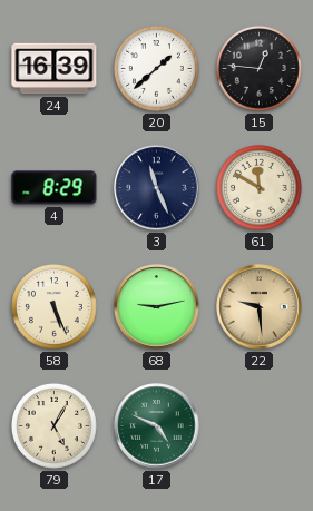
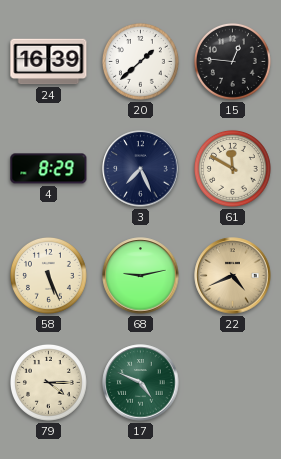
3: 11:26 -> 7:26 (141, 169)
22: 9:29 -> 4:41 (233, 276)
79: 5:05 -> 4:15 (48, 382)
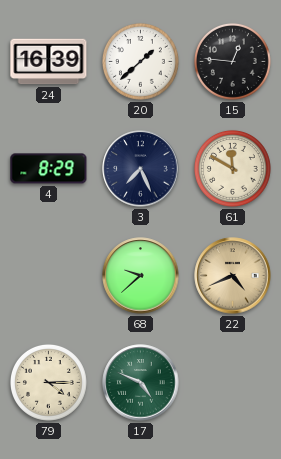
58: 5:26 -> none (48, 275)
68: 9:13 -> 9:38 (141, 276)
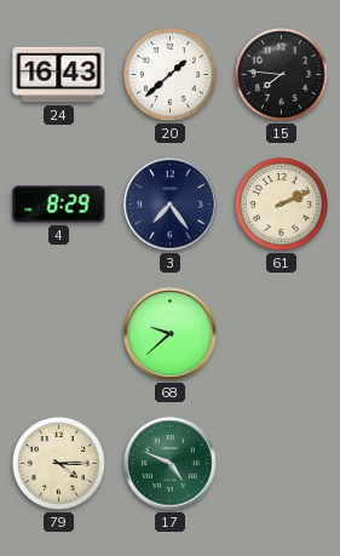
24: 16:39 -> 16:43 (59, 75)
15: 12:46 -> 7:46 (281, 74)
3: 7:26 -> 7:24 (171, 205)
61: 11:50 -> 2:11 (281, 204)
22: 4:41 -> none (233, 276)
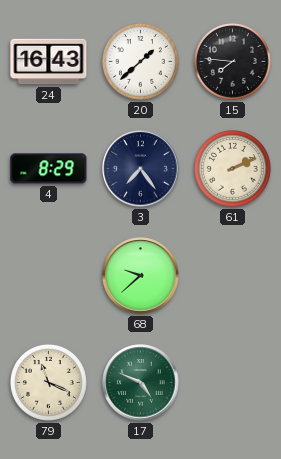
79: 4:15 -> 11:19 (48, 382)
